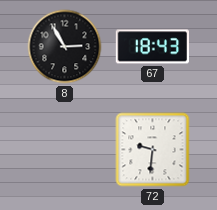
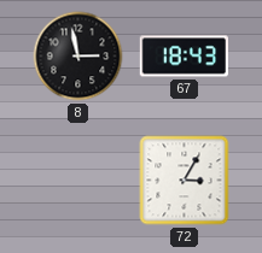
8: 2:55 -> 2:58 (78, 57)
72: 9:31 -> 3:05 (185, 181)
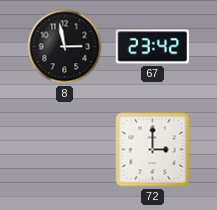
67: 18:43 -> 23:42 (153, 47)
72: 3:05 -> 3:00 (153, 150)
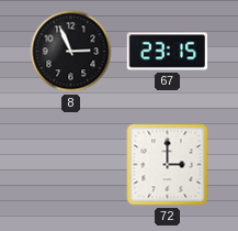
8: 2:58 -> 2:56 (71, 52)
67: 23:42 -> 23:15 (168, 52)
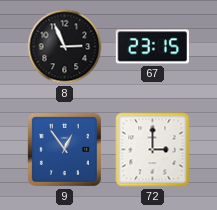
9: none -> 12:54 (64, 149)
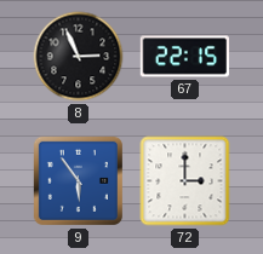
67: 23:15 -> 22:15 (185, 57)
9: 12:54 -> 5:54 (78, 180)
